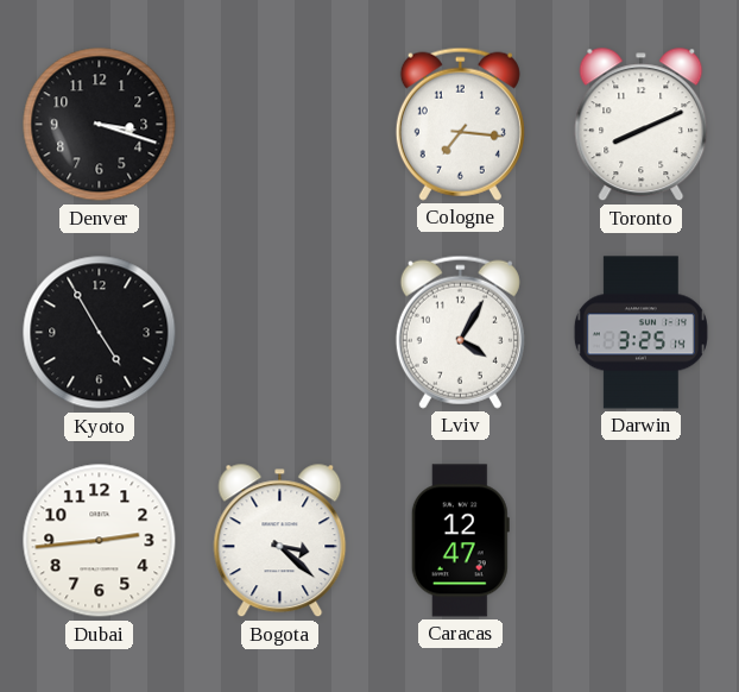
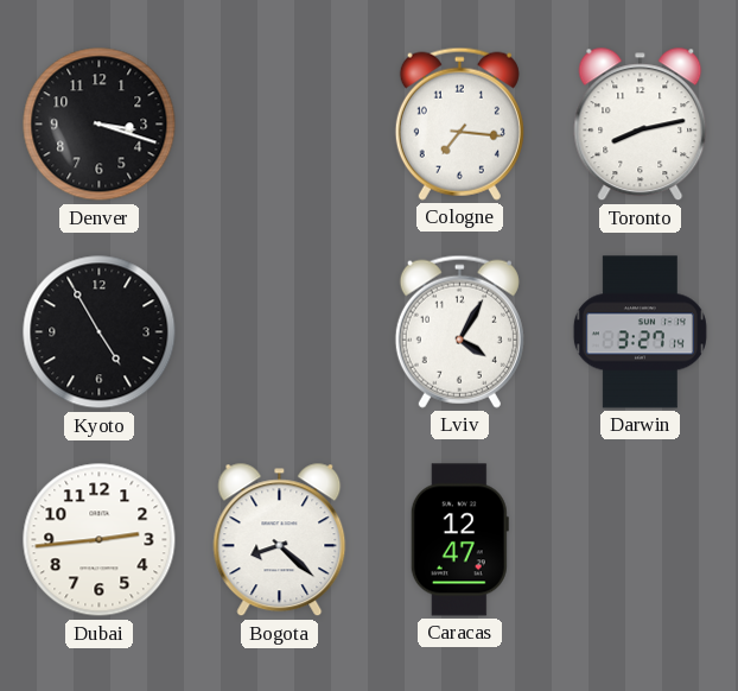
Toronto: 8:11 -> 8:13 (641, 125)
Darwin: 3:25 -> 3:27 (640, 332)
Bogota: 3:22 -> 8:22 (280, 540)
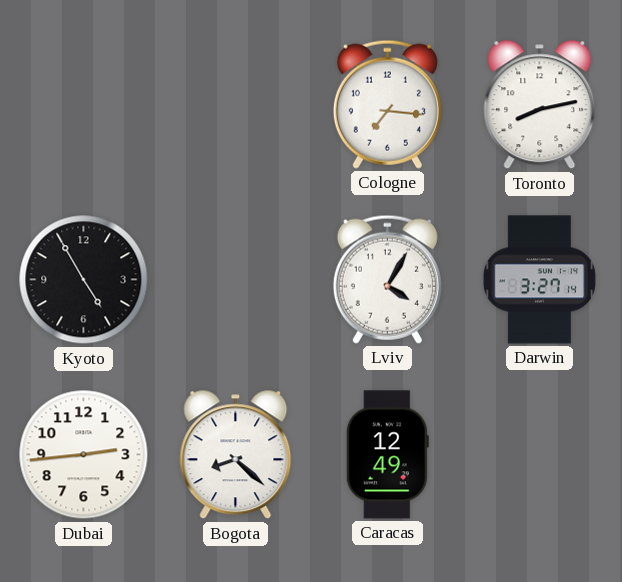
Denver: 3:18 -> none (100, 125)
Caracas: 12:47 -> 12:49 (387, 455)
